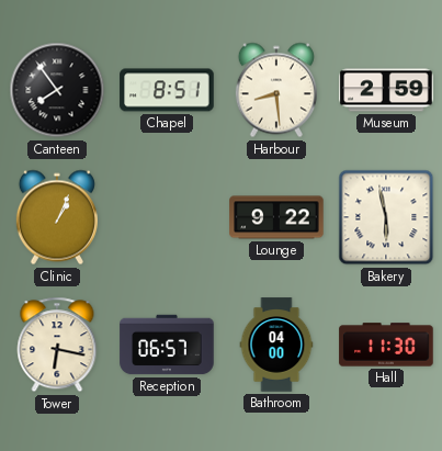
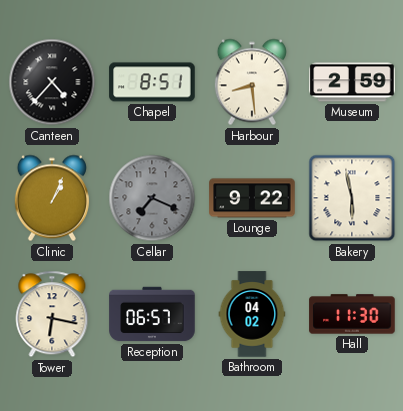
Canteen: 7:54 -> 4:37 (52, 82)
Cellar: none -> 7:19 (152, 198)
Bathroom: 04:00 -> 04:02 (252, 314)
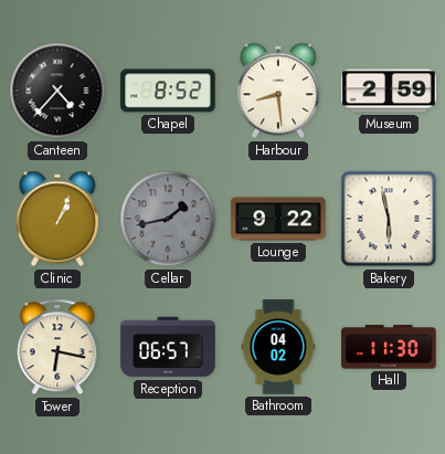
Chapel: 8:51 -> 8:52 (168, 91)
Cellar: 7:19 -> 1:43 (168, 219)
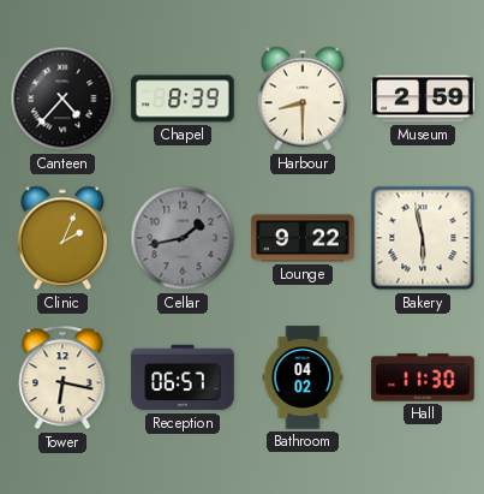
Chapel: 8:52 -> 8:39 (183, 99)
Harbour: 8:29 -> 8:30 (303, 99)
Clinic: 1:04 -> 2:04 (62, 238)
